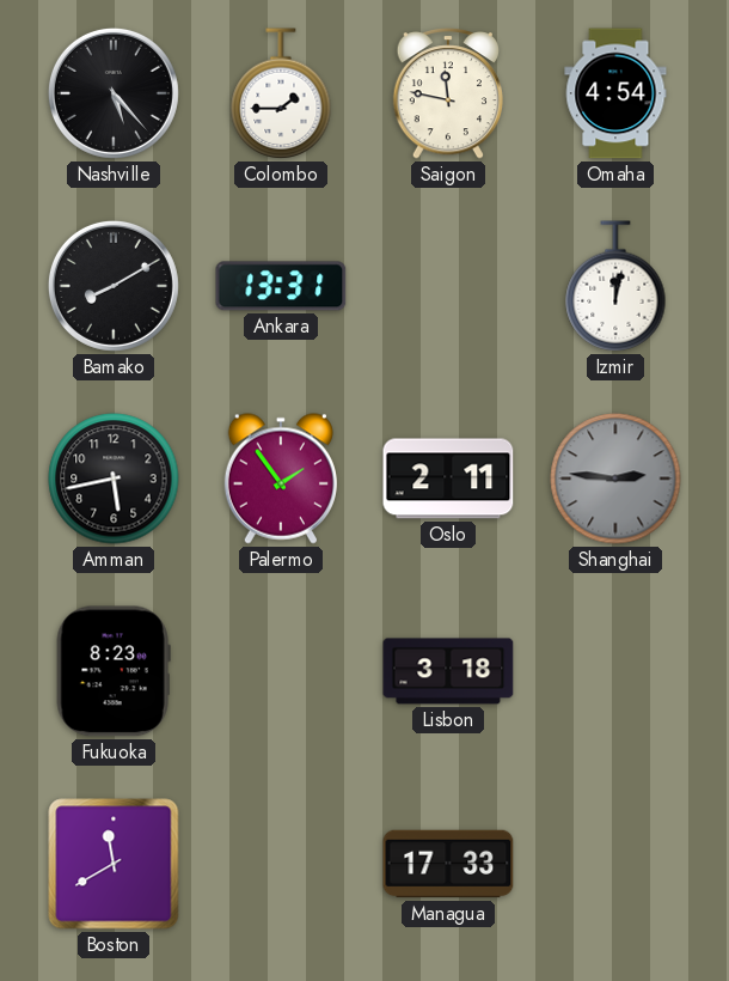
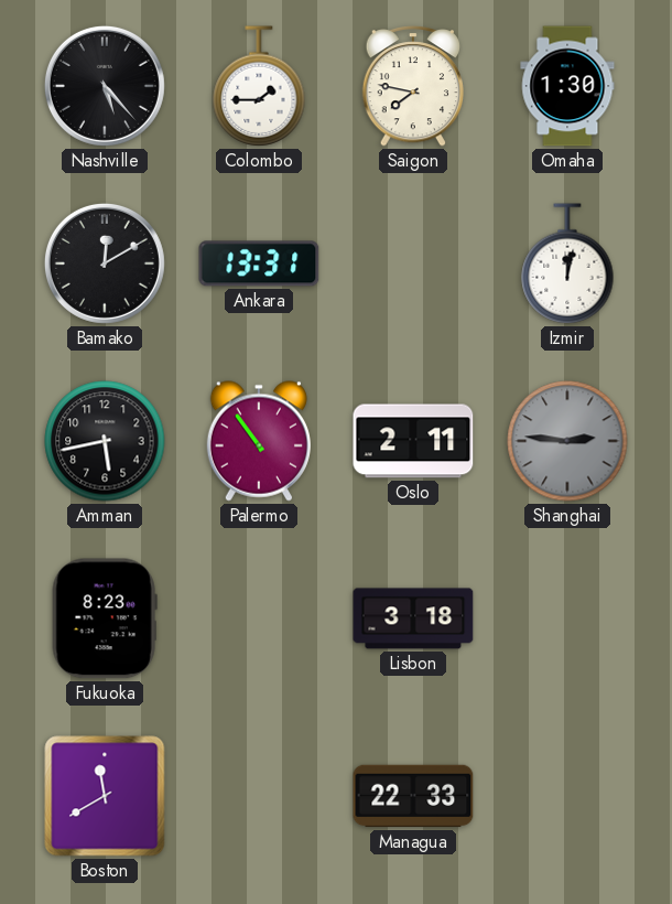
Saigon: 11:47 -> 7:47 (413, 87)
Omaha: 4:54 -> 1:30 (567, 86)
Bamako: 8:10 -> 12:10 (105, 263)
Palermo: 1:54 -> 10:54 (259, 441)
Managua: 17:33 -> 22:33 (413, 796)
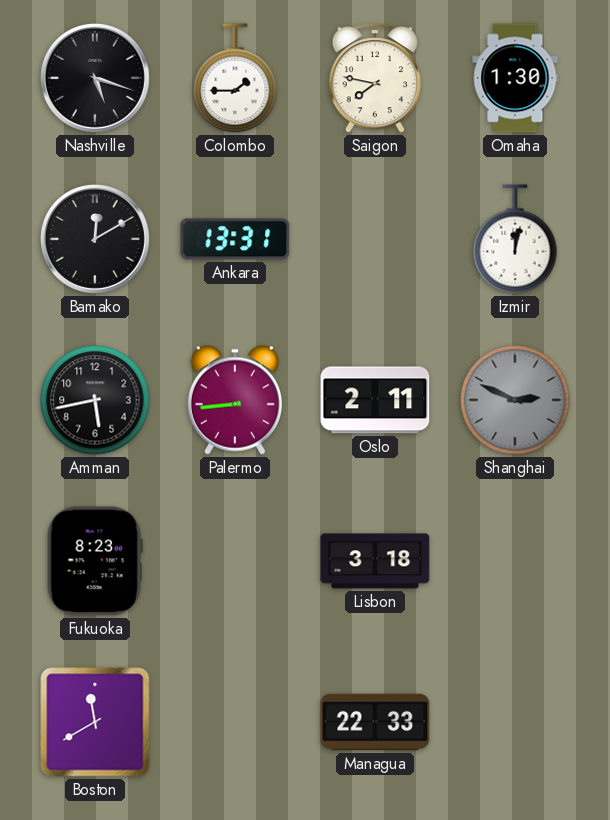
Nashville: 5:23 -> 5:18 (95, 78)
Palermo: 10:54 -> 8:44 (235, 400)
Shanghai: 2:46 -> 2:49 (515, 400)
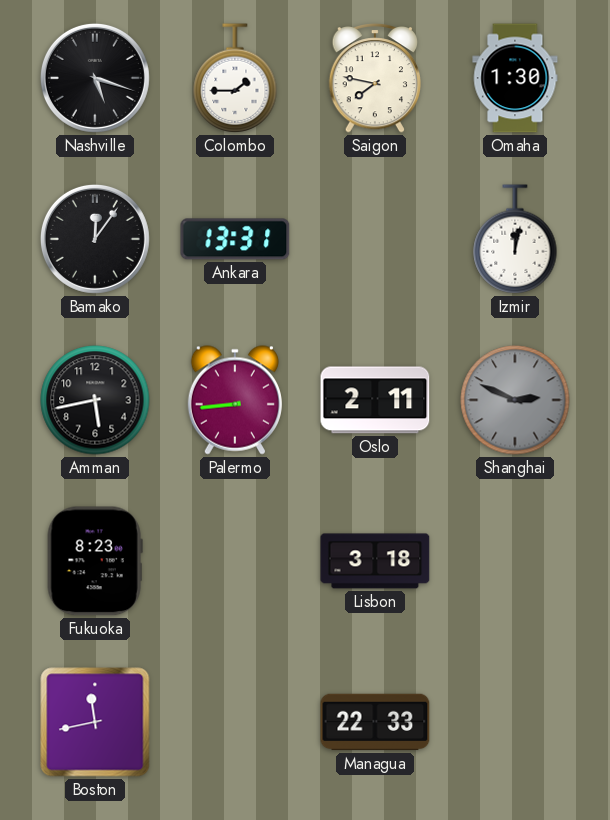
Bamako: 12:10 -> 12:06 (95, 239)
Boston: 11:40 -> 11:43 (95, 722)
